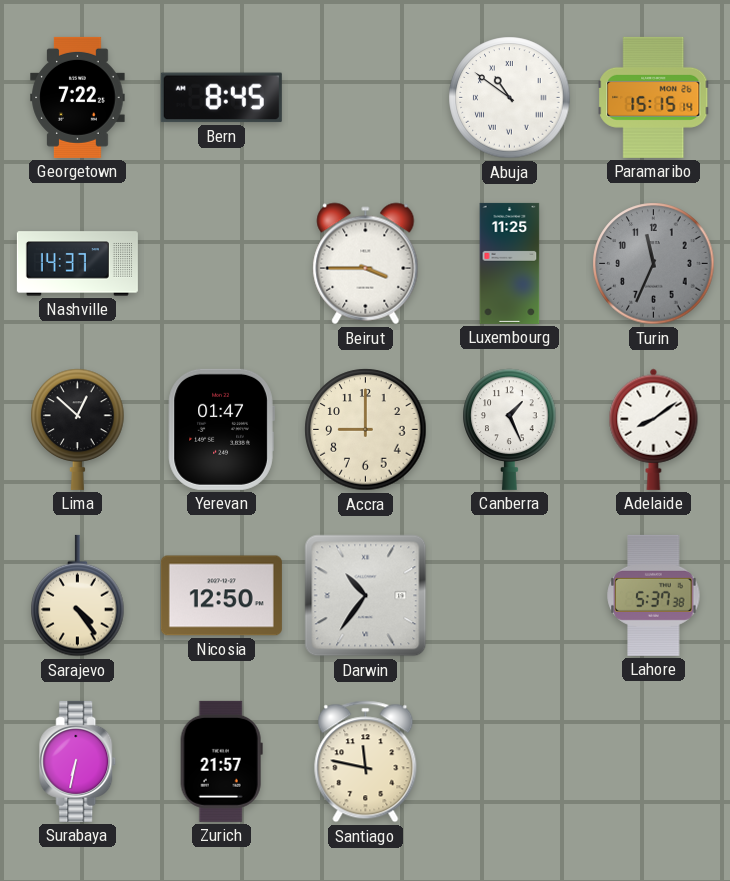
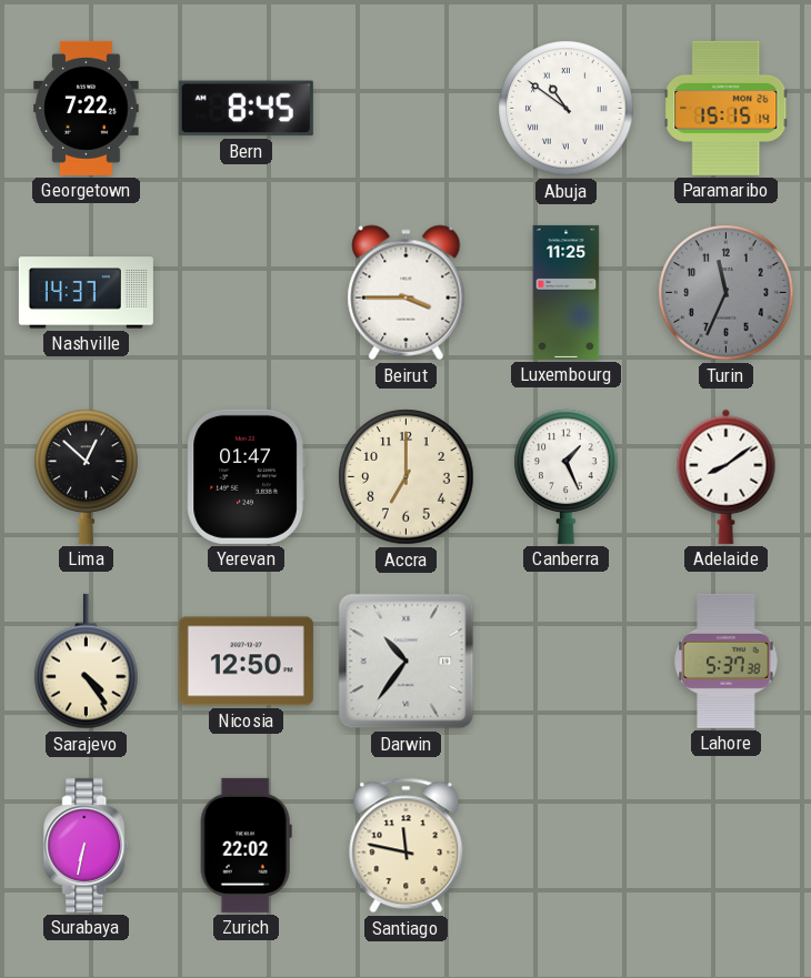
Accra: 9:00 -> 7:00 (407, 477)
Zurich: 21:57 -> 22:02 (246, 845)
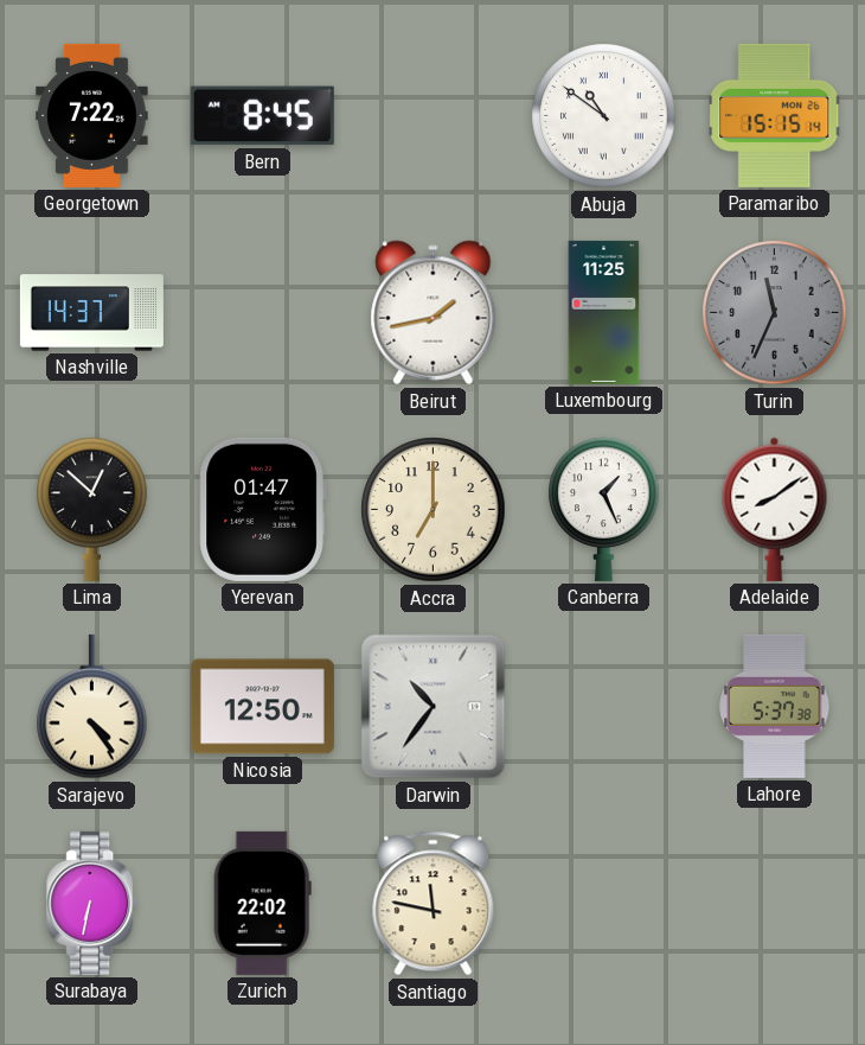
Beirut: 3:45 -> 1:43 (434, 313)
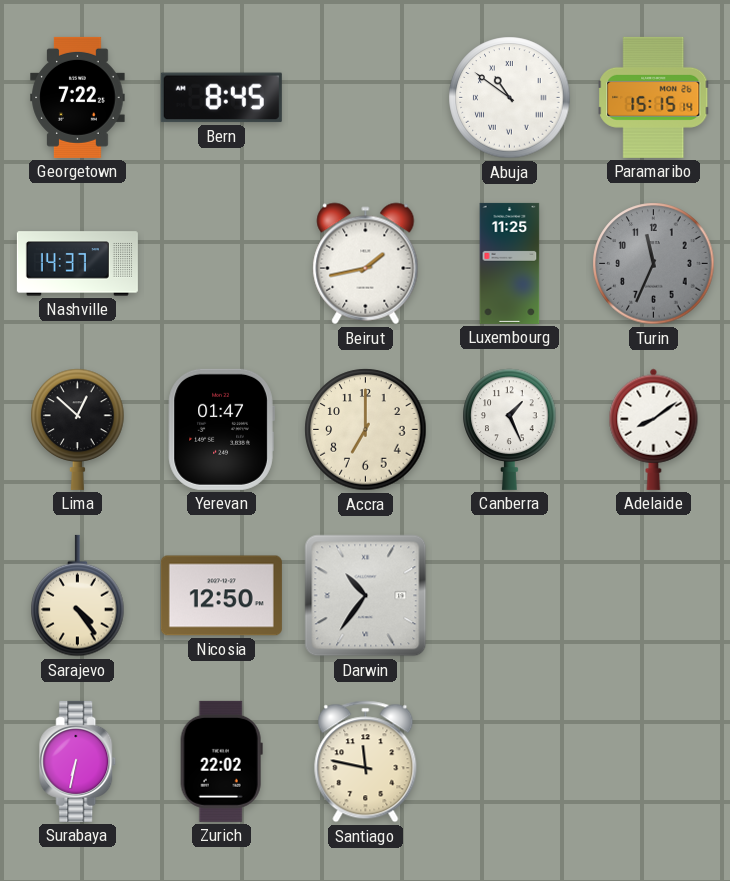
Lahore: 5:37 -> none (775, 706)
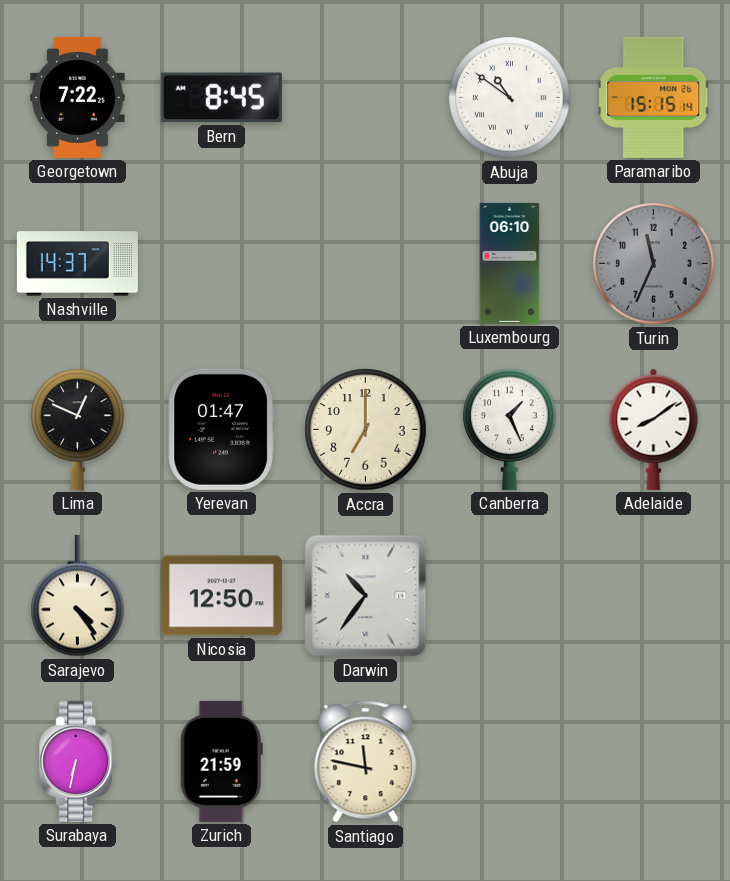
Beirut: 1:43 -> none (366, 264)
Luxembourg: 11:25 -> 06:10 (510, 263)
Lima: 12:52 -> 12:49 (78, 429)
Zurich: 22:02 -> 21:59 (221, 761)
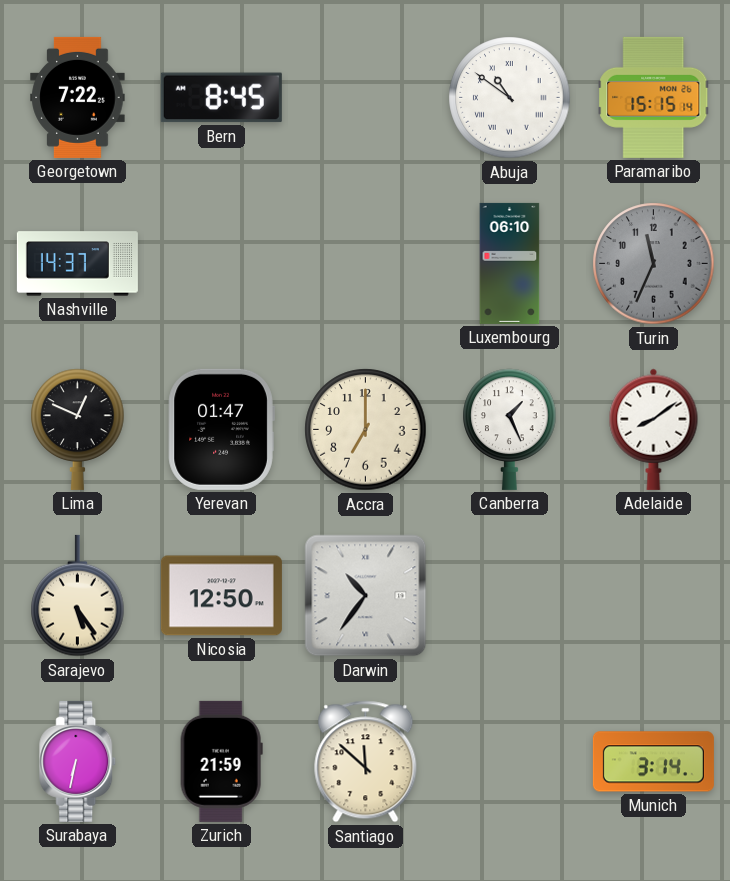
Sarajevo: 4:24 -> 5:24 (78, 596)
Santiago: 11:47 -> 11:52 (366, 762)
Munich: none -> 3:14 (653, 762)
